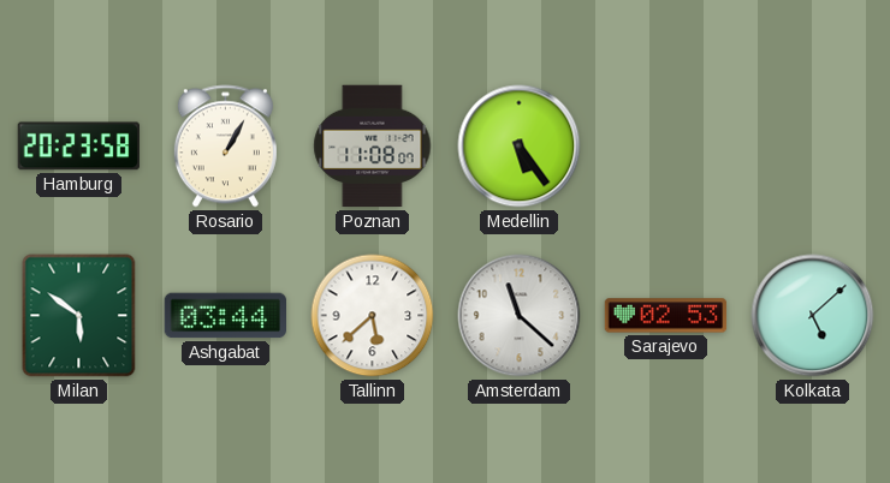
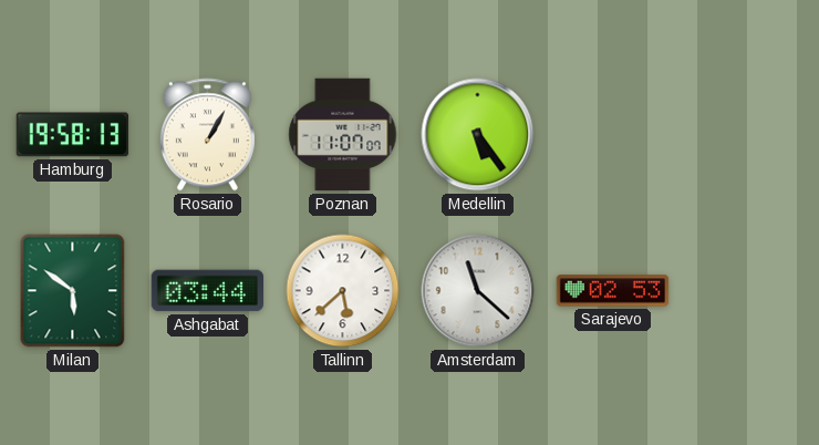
Hamburg: 20:23 -> 19:58 (72, 135)
Poznan: 11:08 -> 11:07 (343, 135)
Kolkata: 5:08 -> none (813, 316)
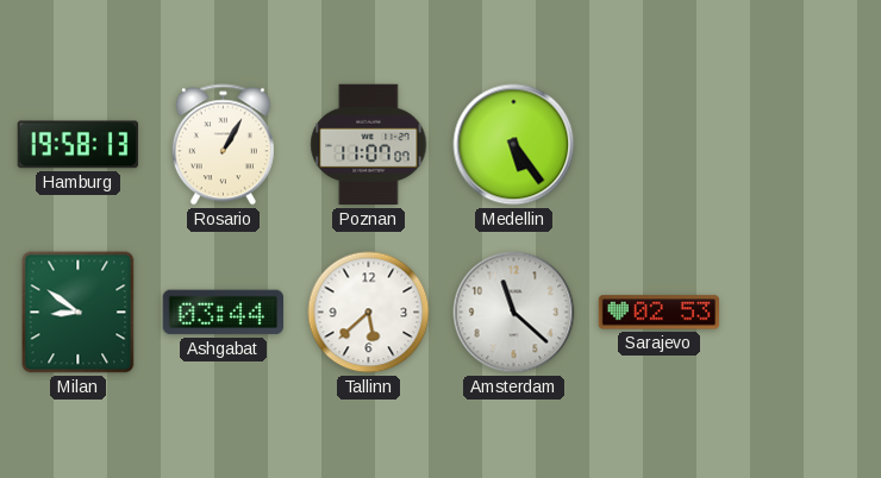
Milan: 5:51 -> 8:51 (79, 313)
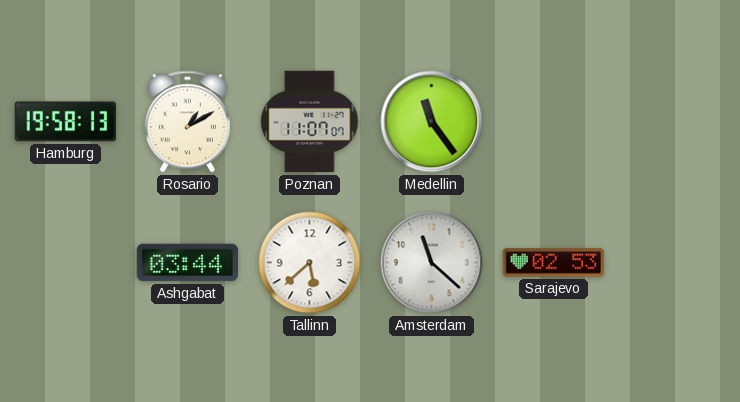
Rosario: 1:05 -> 1:10 (187, 122)
Medellin: 5:24 -> 11:24 (432, 122)
Milan: 8:51 -> none (79, 313)
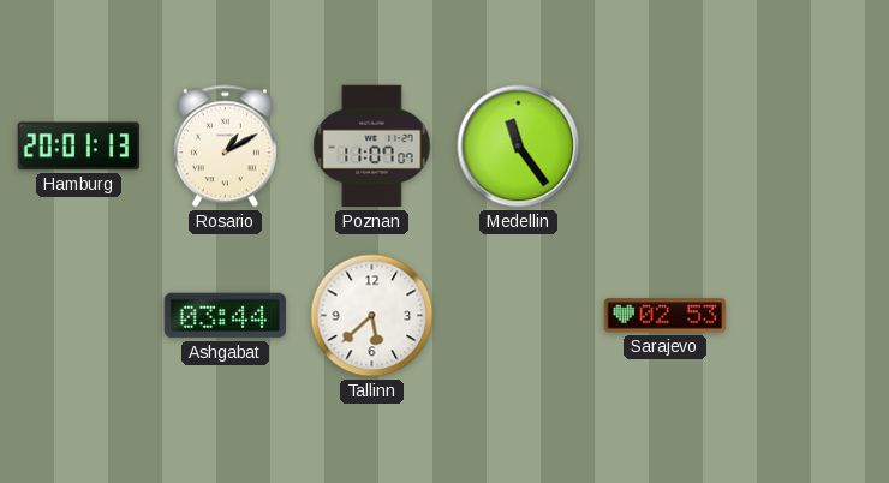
Hamburg: 19:58 -> 20:01 (78, 147)
Amsterdam: 11:22 -> none (432, 263)
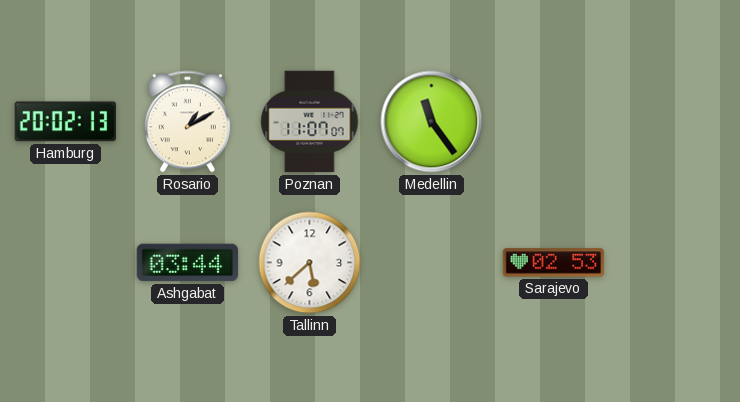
Hamburg: 20:01 -> 20:02 (65, 122)
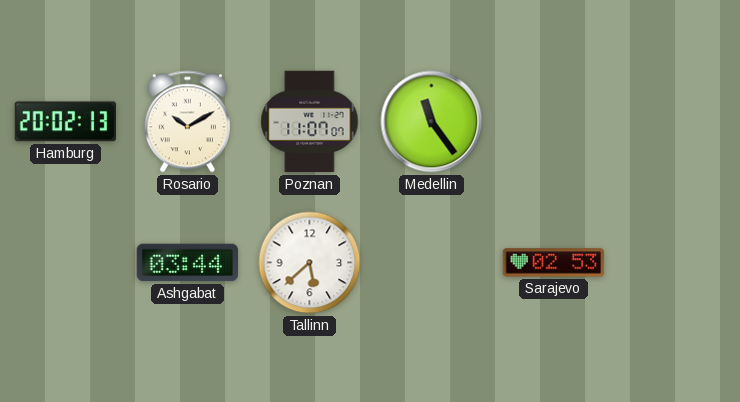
Rosario: 1:10 -> 10:10 (187, 122)
